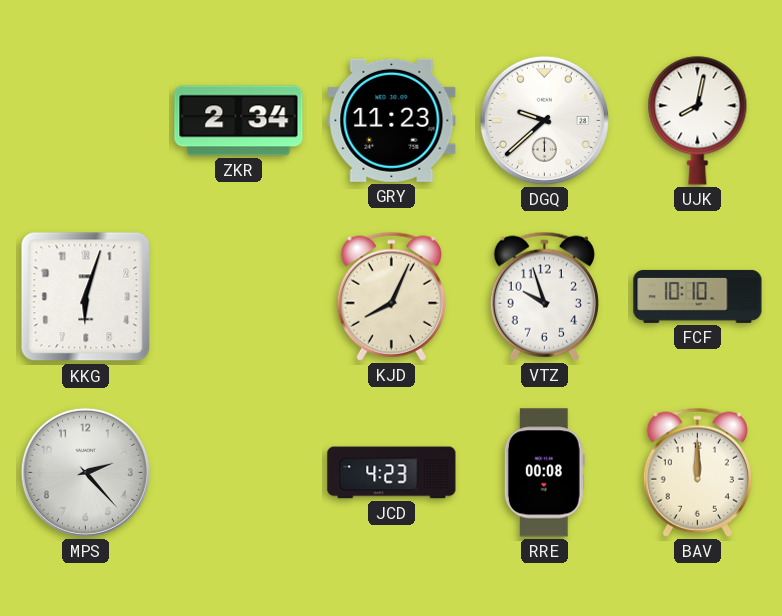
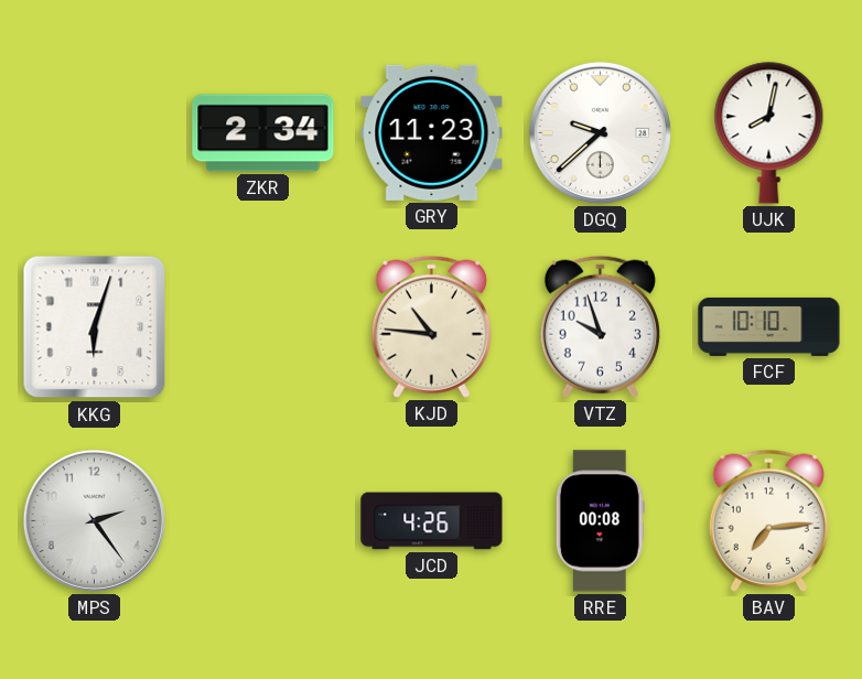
KJD: 8:04 -> 10:46 (431, 326)
MPS: 2:23 -> 2:24 (94, 520)
JCD: 4:23 -> 4:26 (432, 521)
BAV: 12:00 -> 7:14 (768, 520)
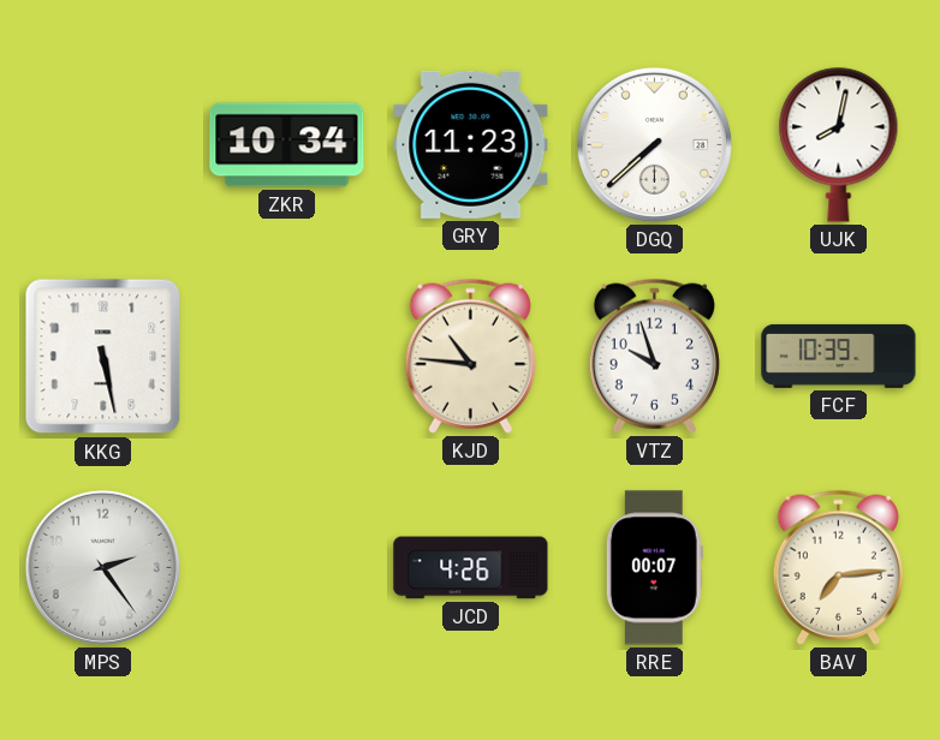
ZKR: 2:34 -> 10:34 (287, 145)
DGQ: 9:38 -> 7:38 (654, 144)
KKG: 6:03 -> 5:28 (103, 357)
FCF: 10:10 -> 10:39 (839, 356)
RRE: 00:08 -> 00:07 (654, 568)
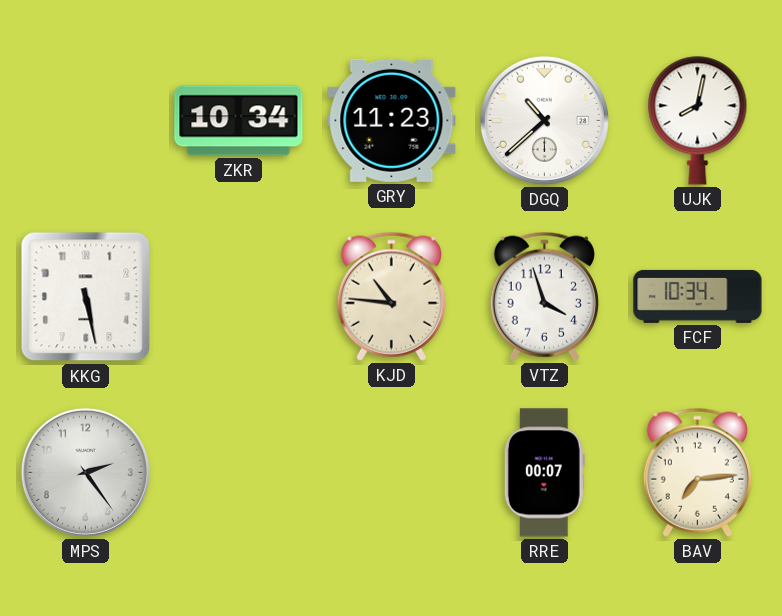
DGQ: 7:38 -> 10:38 (544, 120)
VTZ: 9:57 -> 3:57 (544, 296)
FCF: 10:39 -> 10:34 (698, 296)
JCD: 4:26 -> none (471, 568)
